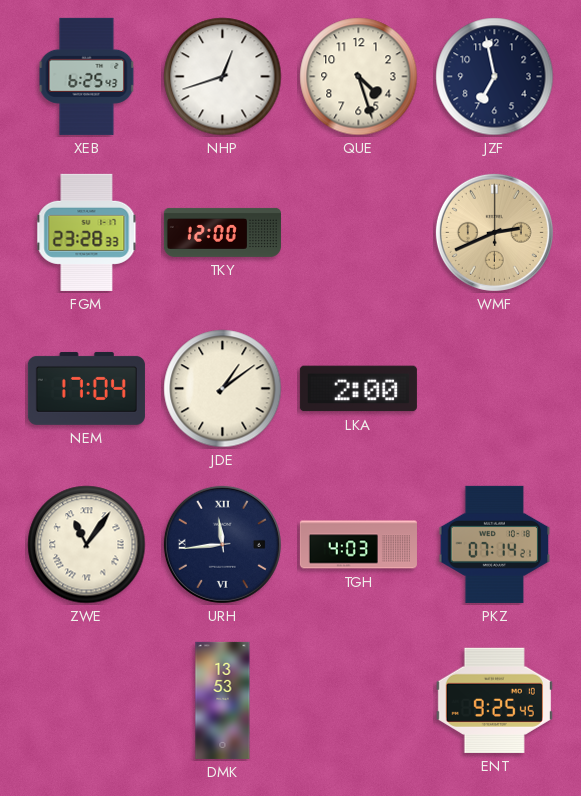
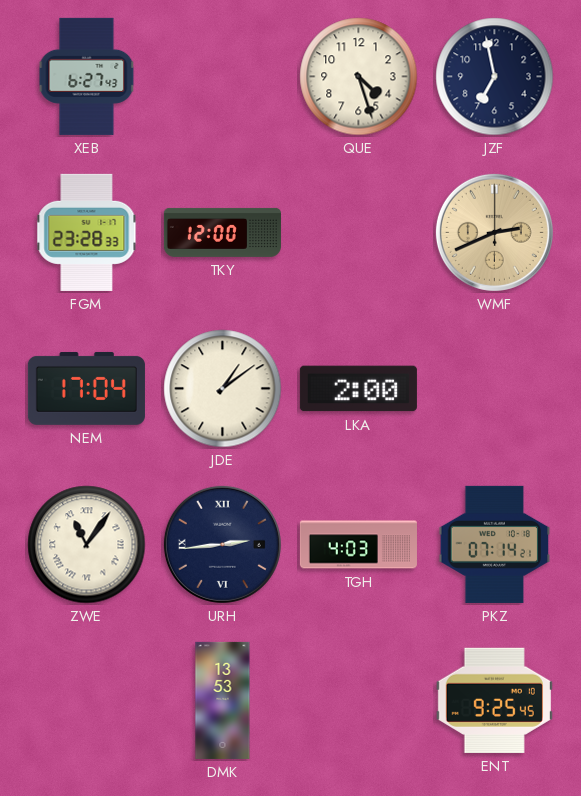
XEB: 6:25 -> 6:27 (87, 76)
NHP: 12:42 -> none (223, 77)
URH: 11:44 -> 2:44 (222, 544)
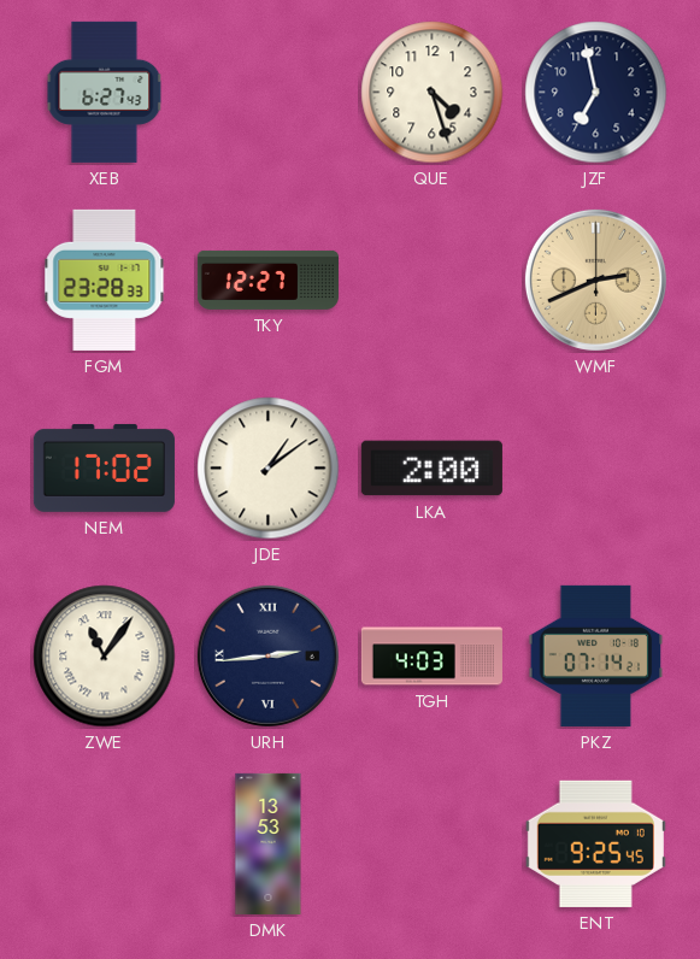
TKY: 12:00 -> 12:27 (267, 280)
NEM: 17:04 -> 17:02 (104, 467)
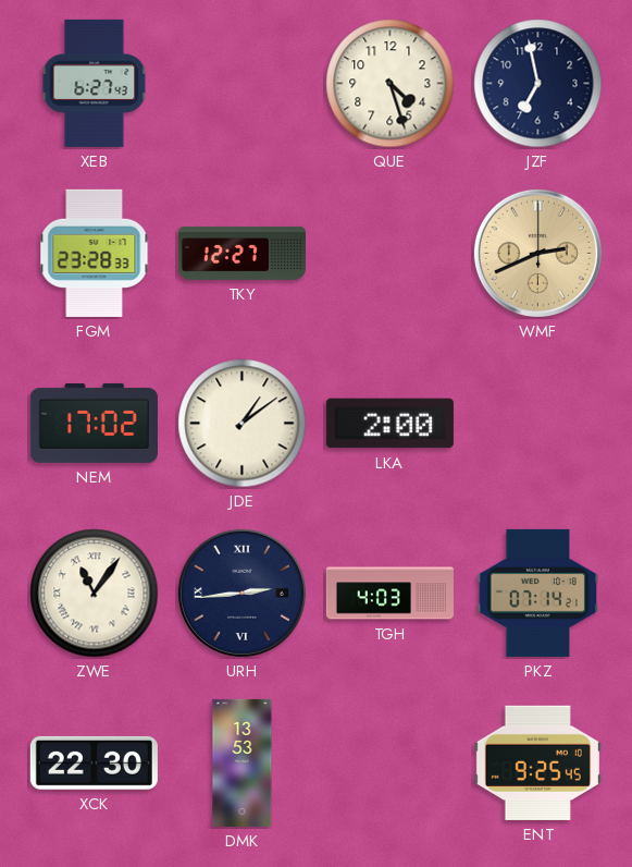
XCK: none -> 22:30 (94, 762)
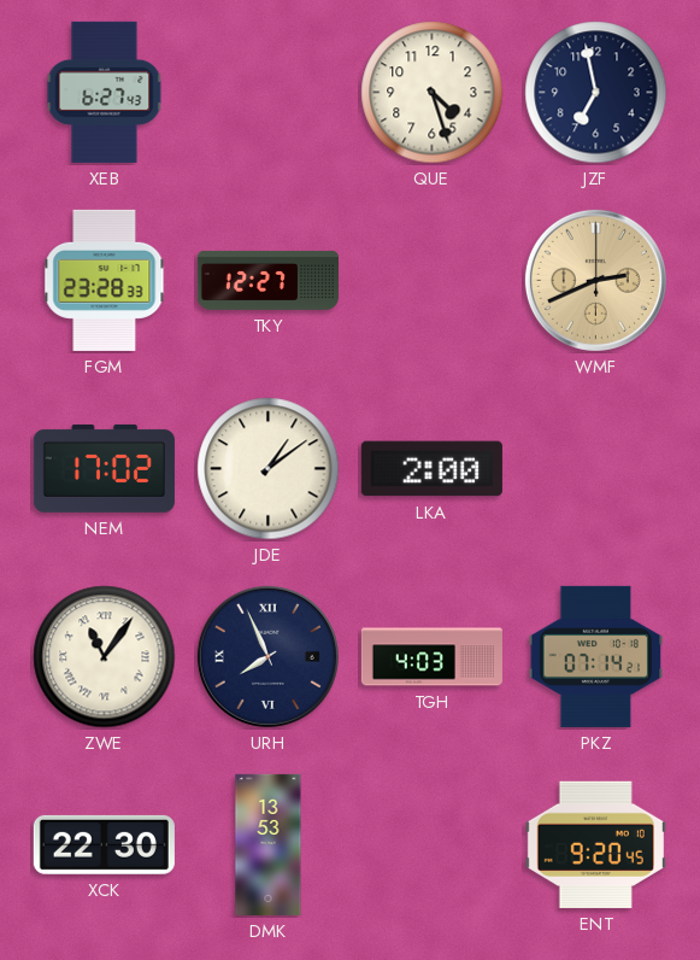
URH: 2:44 -> 7:56 (267, 656)
ENT: 9:25 -> 9:20 (595, 844)
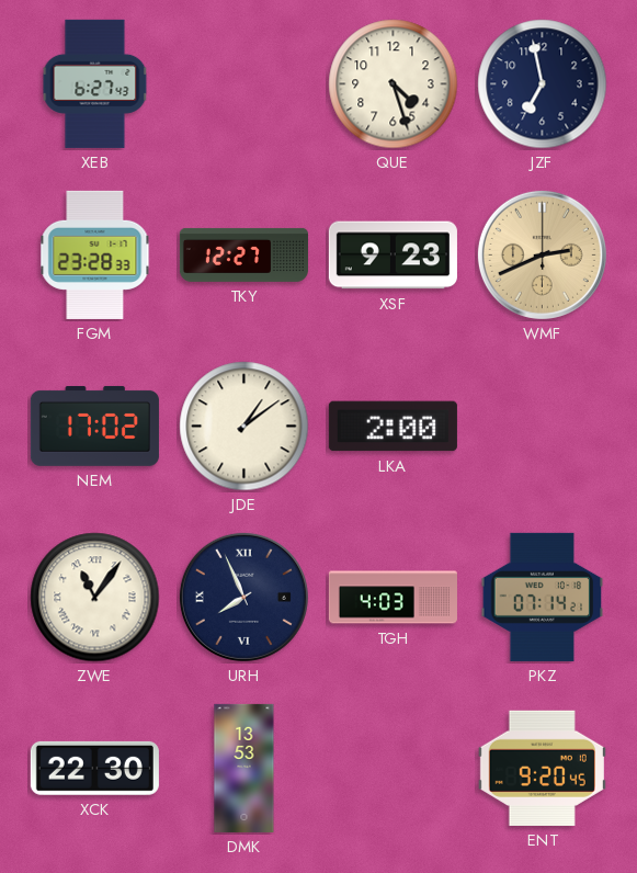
XSF: none -> 9:23 (393, 256)
